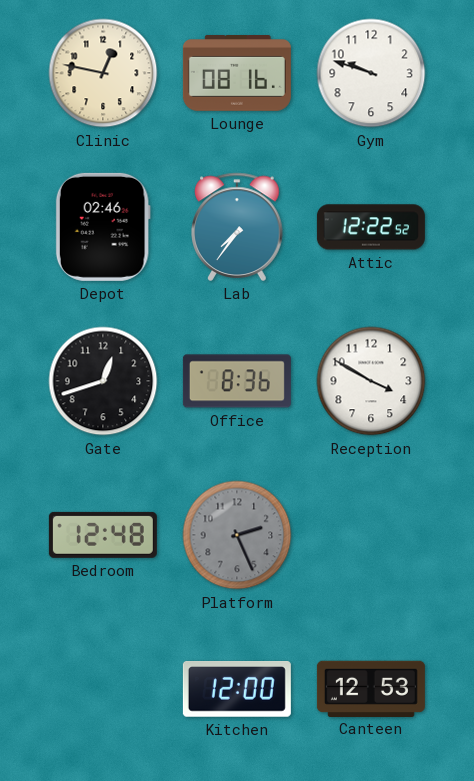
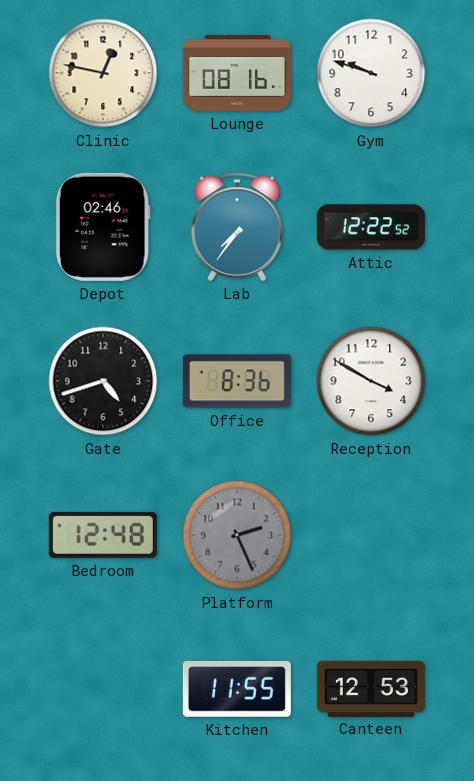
Gate: 12:42 -> 4:42 (103, 381)
Kitchen: 12:00 -> 11:55 (237, 690)
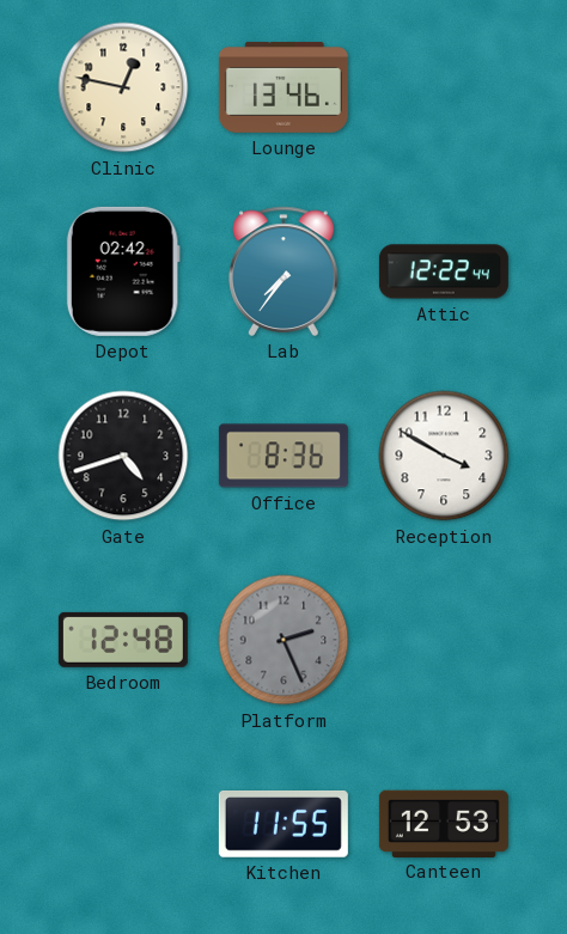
Lounge: 08:16 -> 13:46 (283, 88)
Gym: 9:48 -> none (371, 73)
Depot: 02:46 -> 02:42 (123, 271)
Attic: 12:22:52 -> 12:22:44 (444, 271)
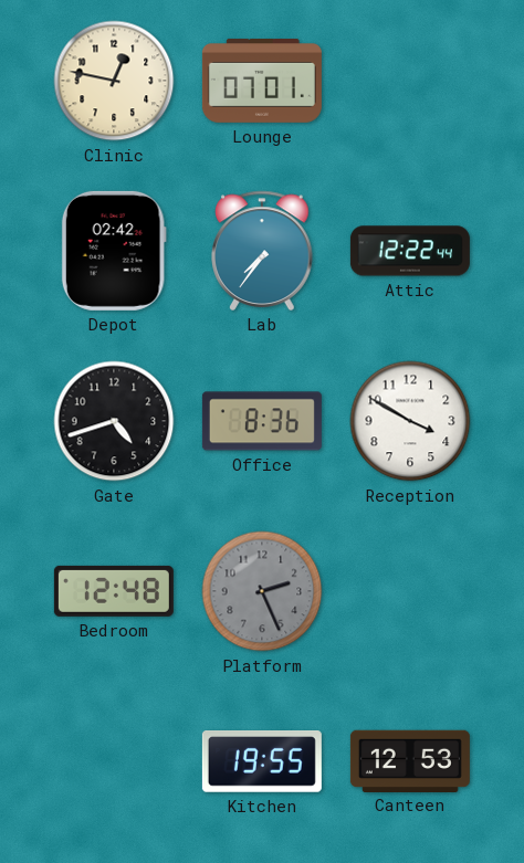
Lounge: 13:46 -> 07:01 (262, 82)
Kitchen: 11:55 -> 19:55 (262, 762)
